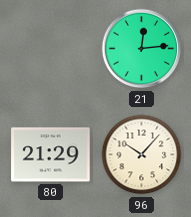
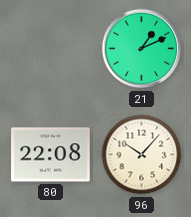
21: 12:14 -> 1:11 (142, 49)
80: 21:29 -> 22:08 (51, 155)
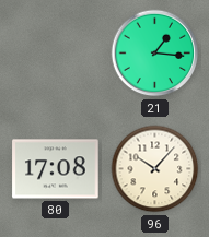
21: 1:11 -> 1:16 (155, 54)
80: 22:08 -> 17:08 (56, 169)
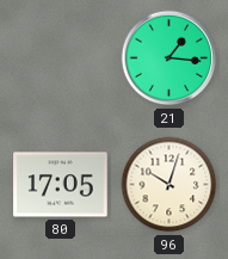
80: 17:08 -> 17:05 (61, 185)
96: 10:07 -> 10:03 (170, 185)
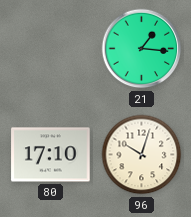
80: 17:05 -> 17:10 (51, 155)
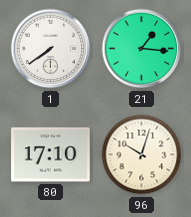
1: none -> 7:39 (51, 49)
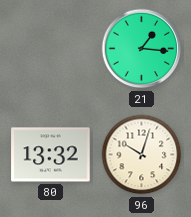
1: 7:39 -> none (51, 49)
80: 17:10 -> 13:32 (51, 155)
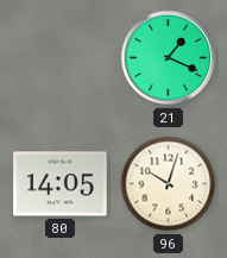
21: 1:16 -> 1:19 (169, 58)
80: 13:32 -> 14:05 (61, 184)
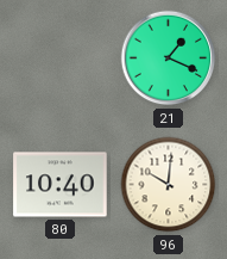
80: 14:05 -> 10:40 (61, 185)
96: 10:03 -> 10:01 (169, 185)
